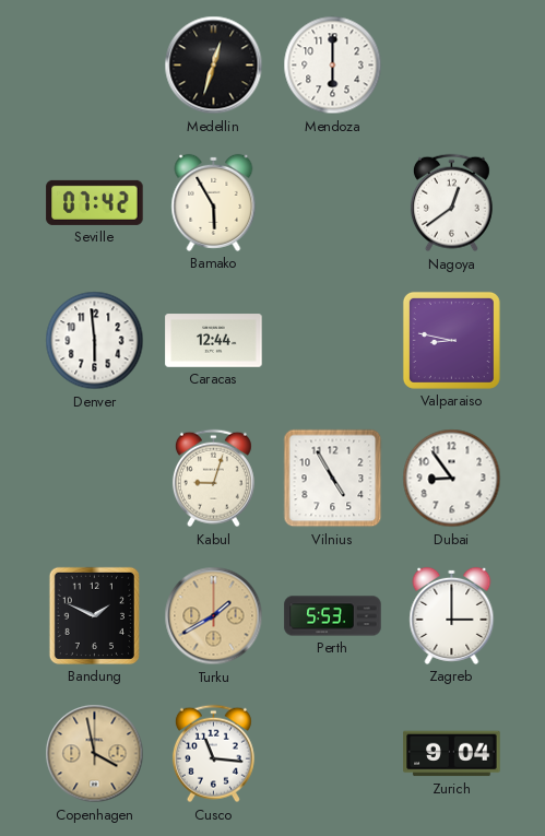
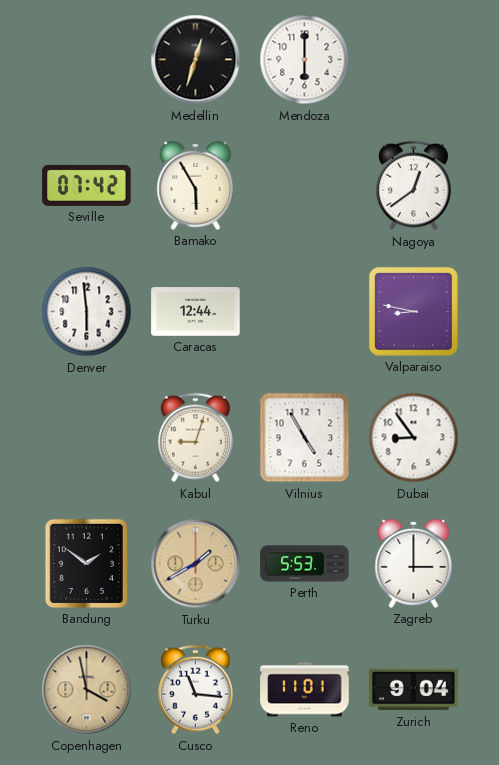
Bandung: 1:49 -> 1:51 (86, 563)
Reno: none -> 11:01 (305, 690)
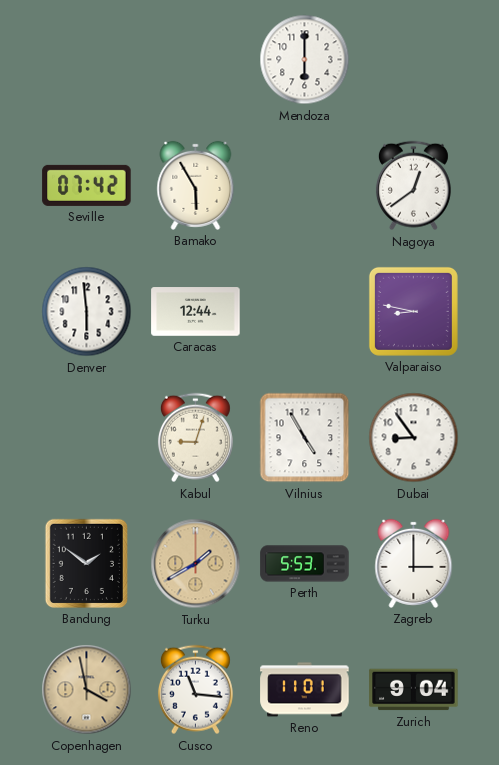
Medellin: 12:33 -> none (196, 60)
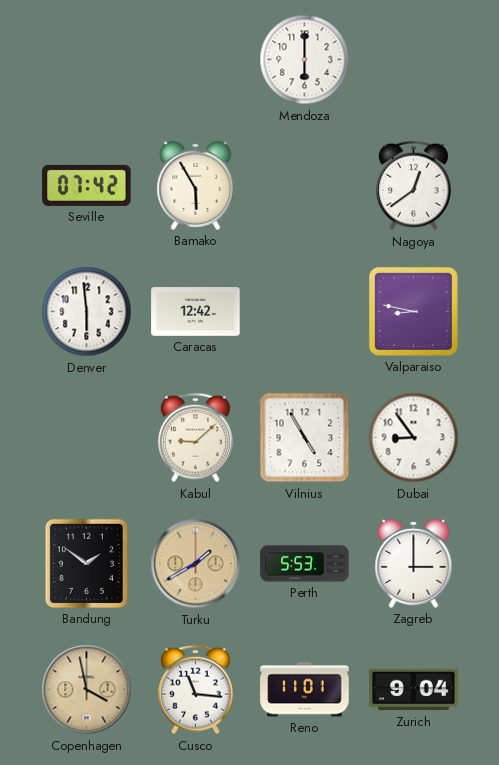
Caracas: 12:44 -> 12:42 (196, 312)
Kabul: 9:03 -> 9:08 (195, 438)
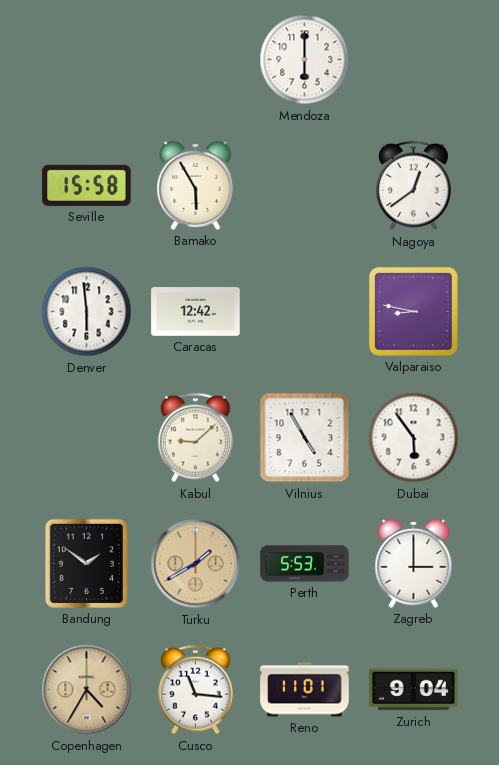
Seville: 07:42 -> 15:58 (87, 185)
Dubai: 8:54 -> 5:54 (414, 438)
Copenhagen: 3:58 -> 4:35 (87, 690)
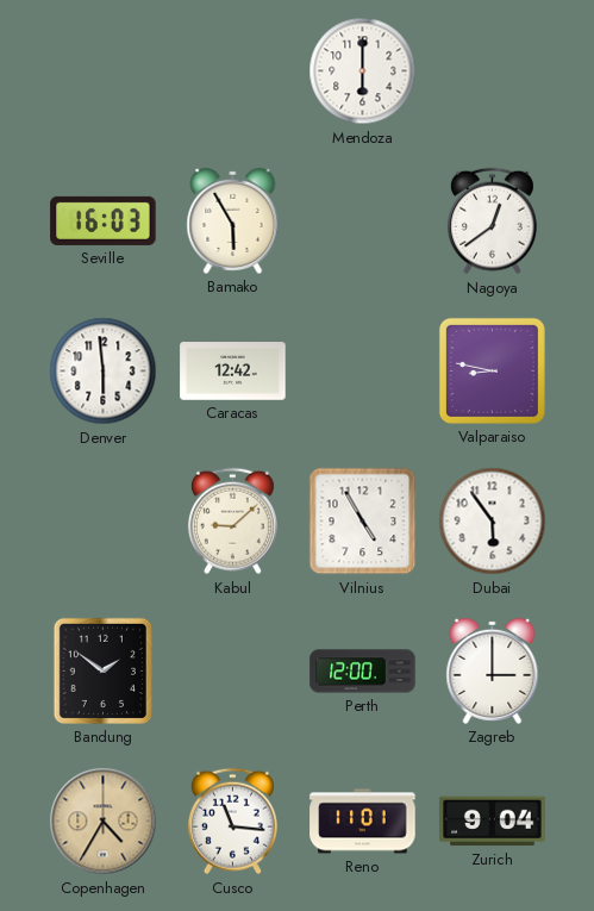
Seville: 15:58 -> 16:03 (104, 220)
Turku: 1:40 -> none (196, 564)
Perth: 5:53 -> 12:00 (363, 672)
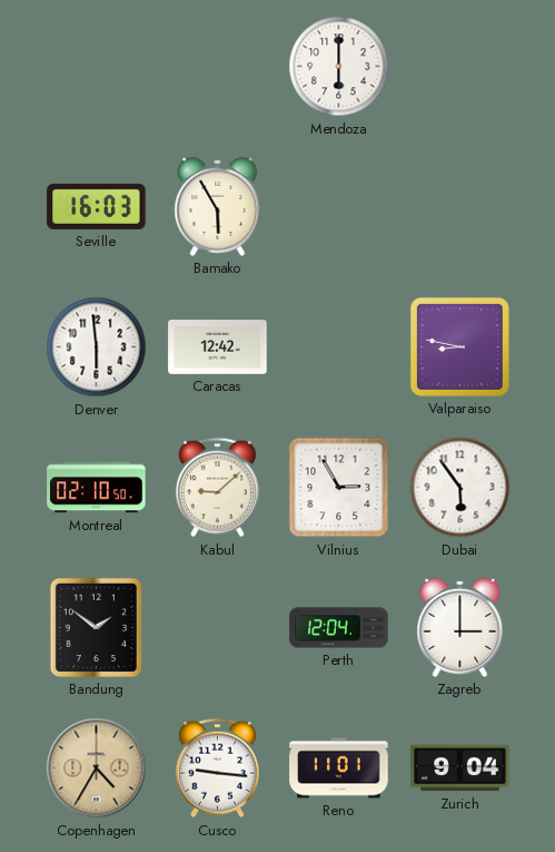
Nagoya: 12:39 -> none (492, 221)
Montreal: none -> 02:10 (97, 488)
Vilnius: 4:55 -> 2:55 (339, 488)
Perth: 12:00 -> 12:04 (339, 628)
Cusco: 11:16 -> 9:16 (217, 768)
